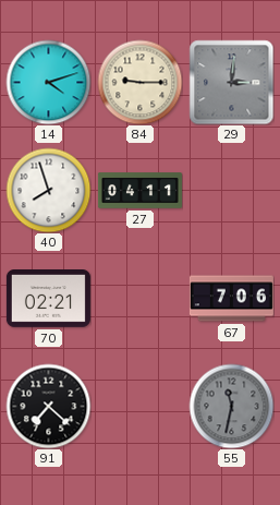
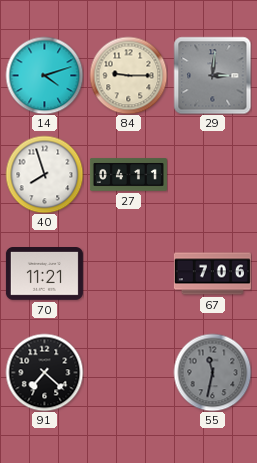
70: 02:21 -> 11:21 (44, 274)
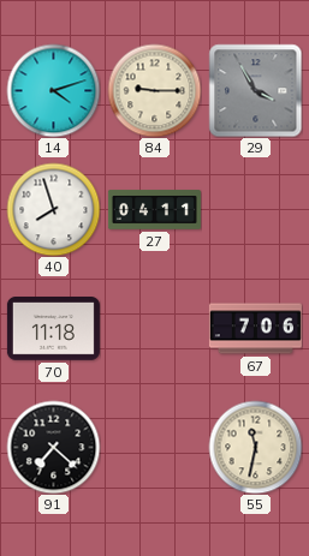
29: 3:01 -> 3:55 (255, 90)
70: 11:21 -> 11:18 (53, 329)
55 dial: grey -> cream (255, 447)
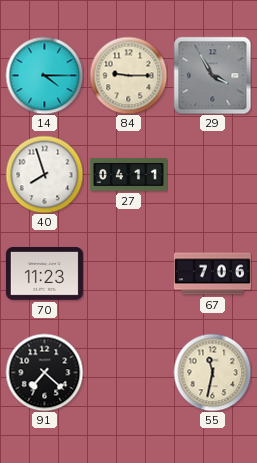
14: 4:12 -> 4:15 (44, 75)
70: 11:18 -> 11:23 (44, 274)
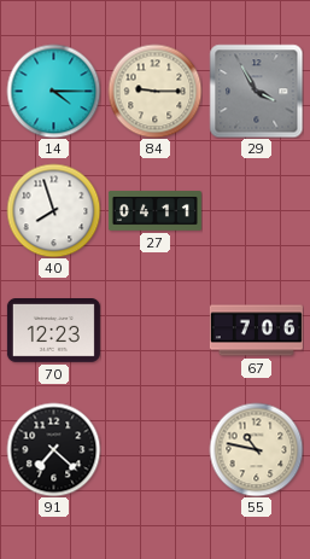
70: 11:23 -> 12:23 (53, 331)
55: 11:32 -> 10:47 (256, 449)
